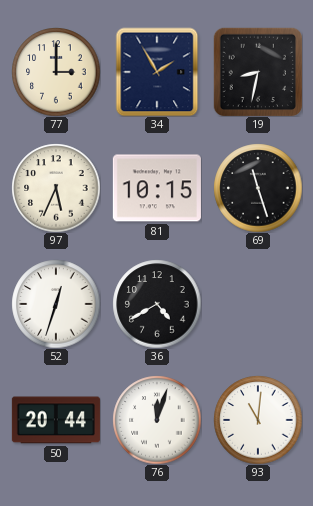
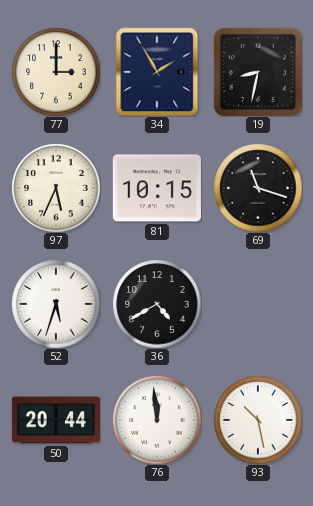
69: 11:27 -> 11:18 (258, 188)
52: 12:33 -> 5:33 (56, 304)
76: 12:03 -> 11:59 (157, 420)
93: 11:01 -> 10:28 (258, 420)
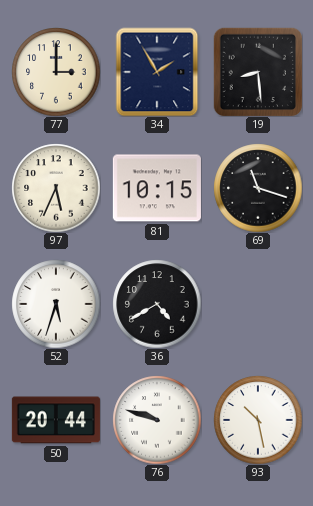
19: 8:32 -> 8:29 (258, 72)
76: 11:59 -> 9:48 (157, 420)
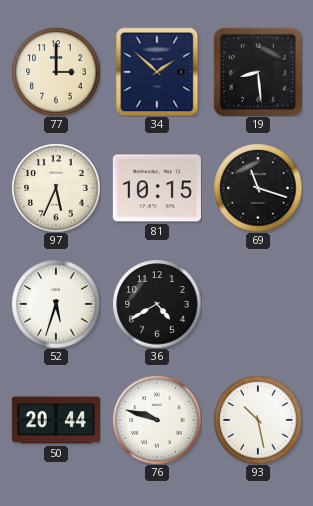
34: 1:55 -> 1:52 (157, 72)
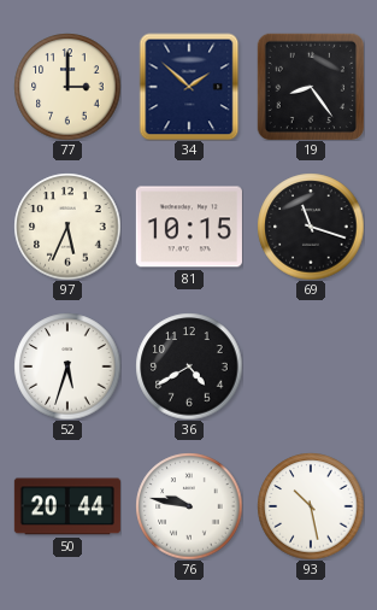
19: 8:29 -> 8:24 (311, 87)
76: 9:48 -> 9:47 (189, 506)
